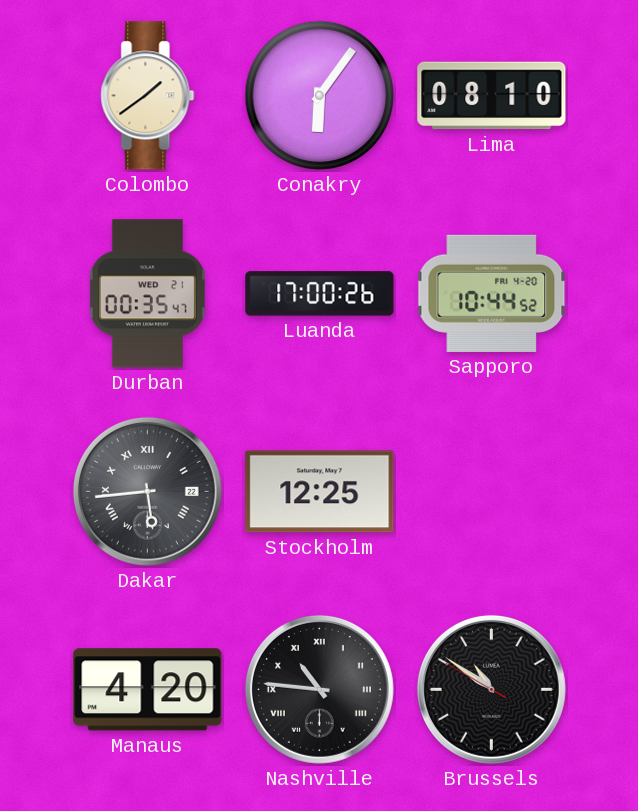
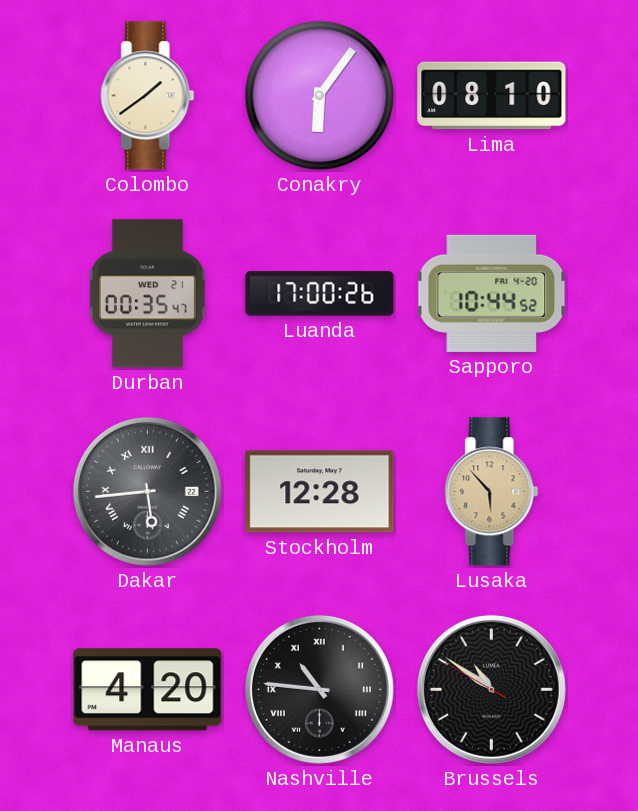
Stockholm: 12:25 -> 12:28 (320, 492)
Lusaka: none -> 5:53 (492, 492)
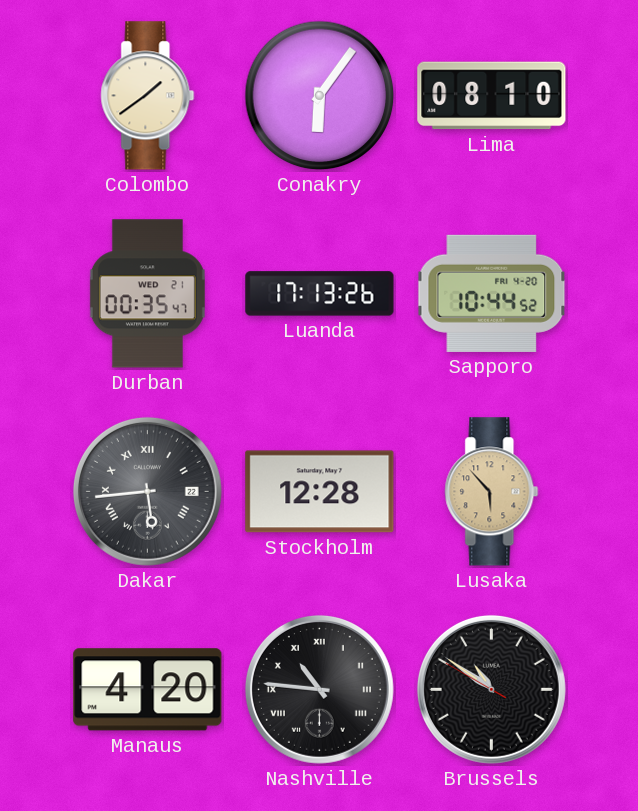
Luanda: 17:00 -> 17:13 (320, 294)
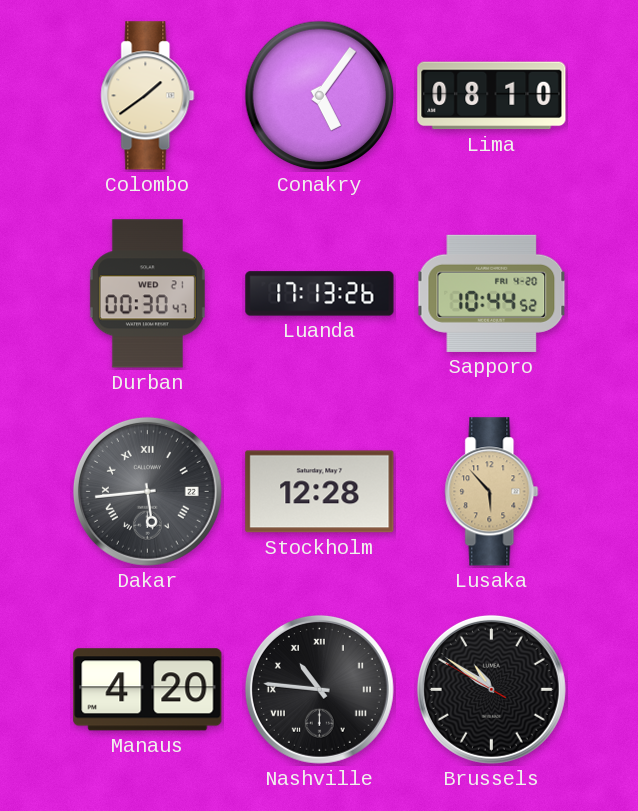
Conakry: 6:06 -> 5:06 (320, 96)
Durban: 00:35 -> 00:30 (147, 294)
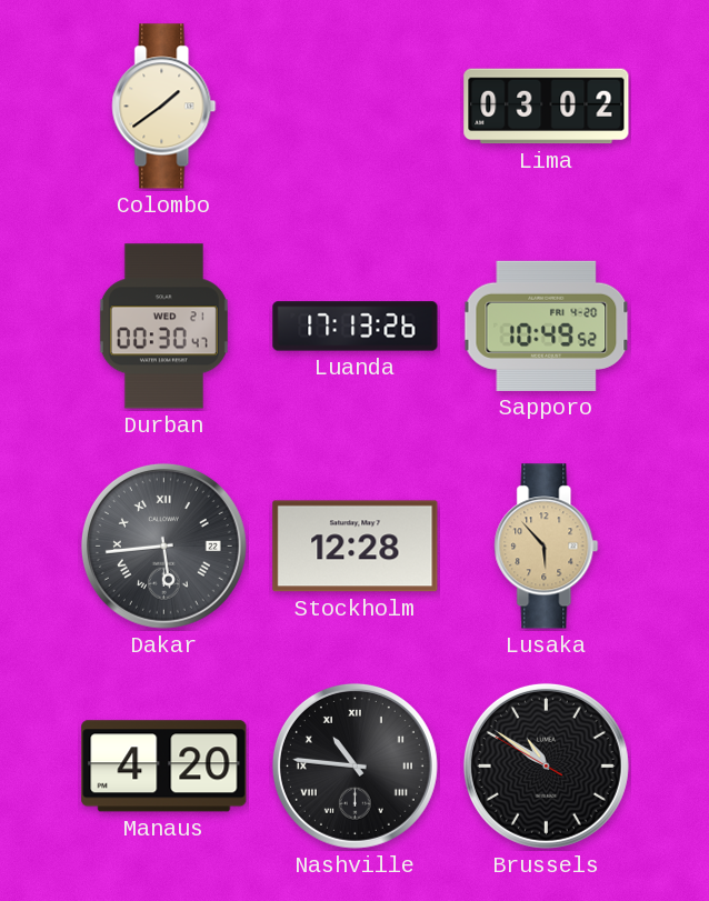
Conakry: 5:06 -> none (320, 96)
Lima: 08:10 -> 03:02 (547, 107)
Sapporo: 10:44 -> 10:49 (547, 326)
